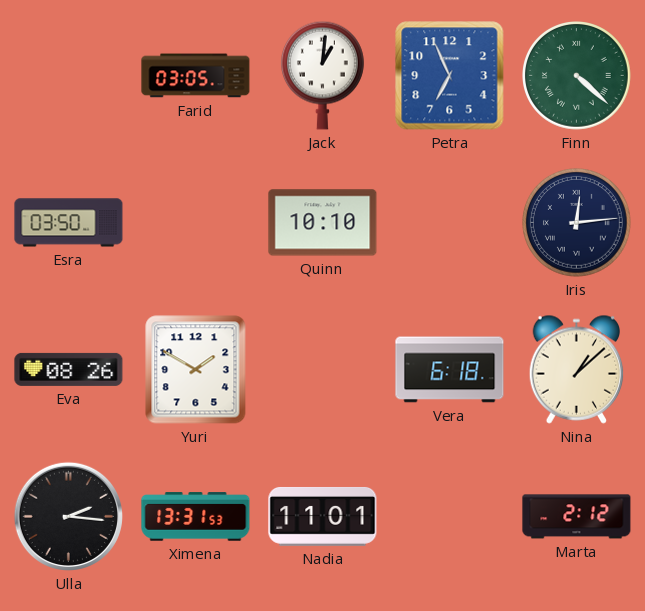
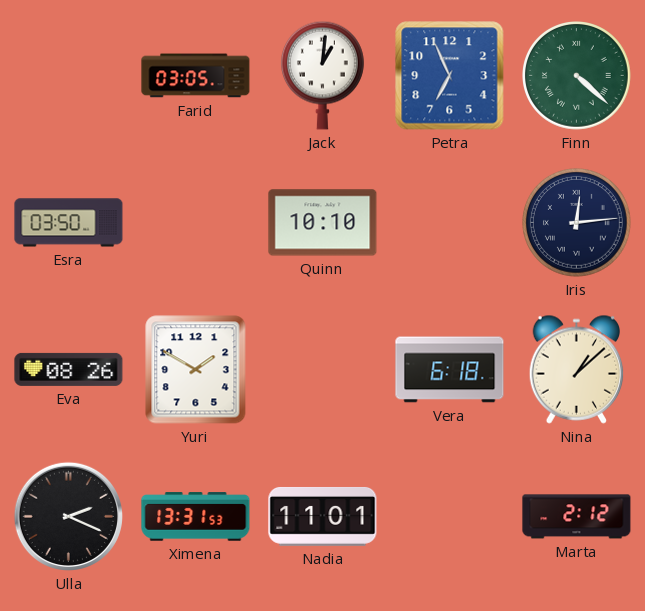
Ulla: 2:16 -> 2:19 (68, 516)
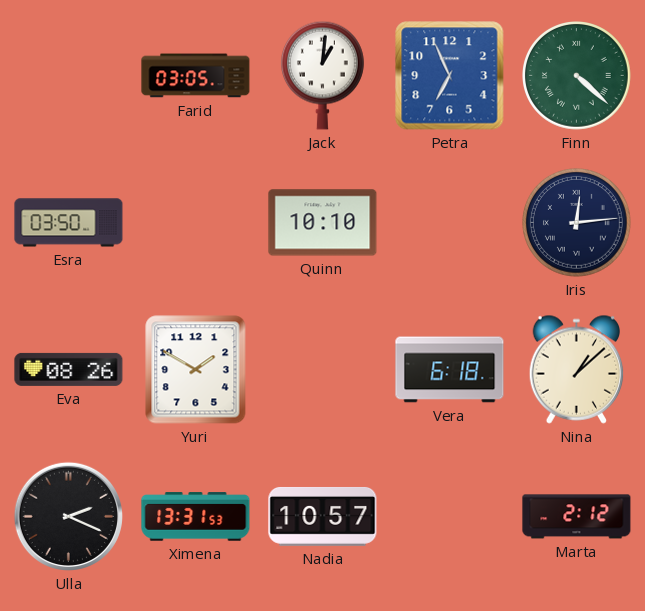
Nadia: 11:01 -> 10:57 (323, 516)
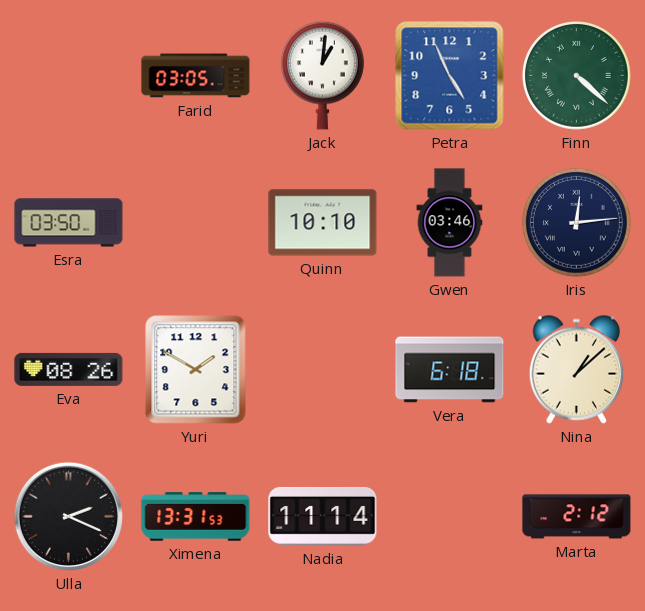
Petra: 6:56 -> 4:56 (450, 76)
Gwen: none -> 03:46 (450, 223)
Nadia: 10:57 -> 11:14 (323, 516)
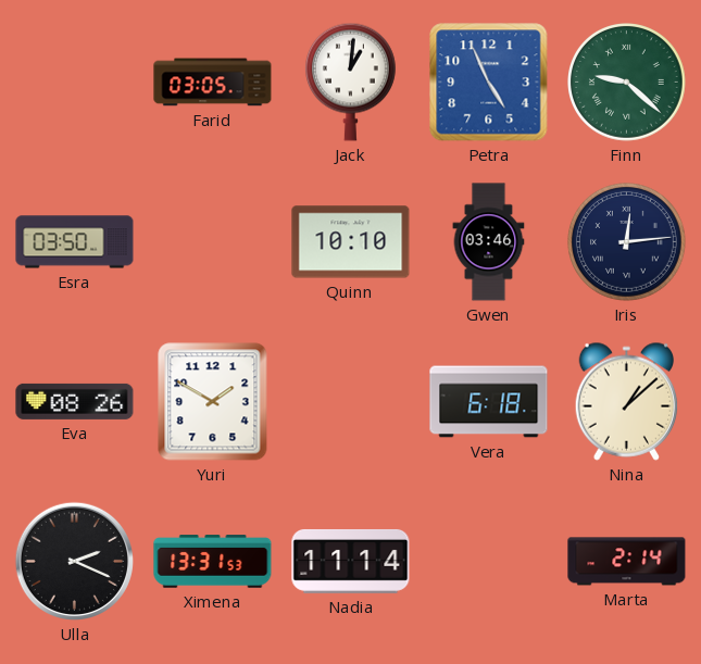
Finn: 4:22 -> 9:22 (627, 83)
Marta: 2:12 -> 2:14 (627, 562)
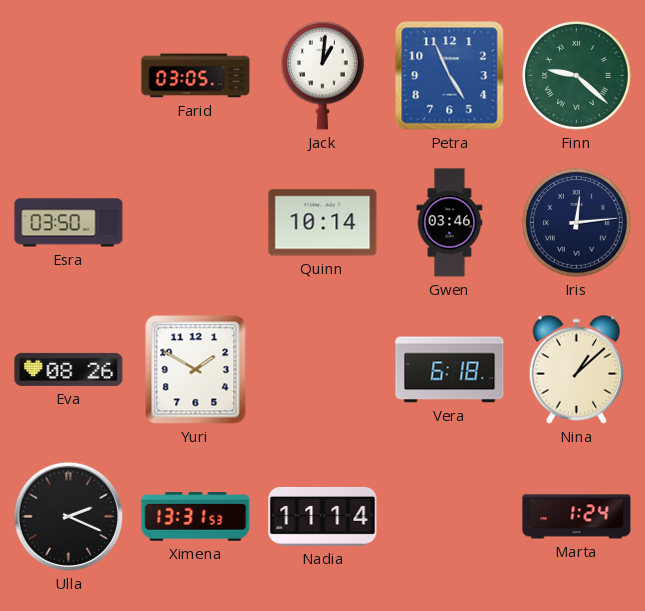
Quinn: 10:10 -> 10:14 (323, 223)
Marta: 2:14 -> 1:24 (577, 517)
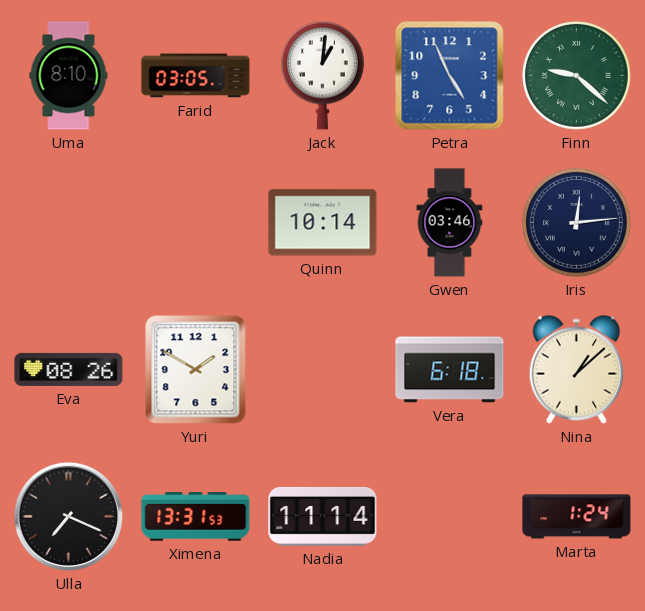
Uma: none -> 8:10 (69, 76)
Esra: 03:50 -> none (69, 223)
Ulla: 2:19 -> 7:19 (68, 516)
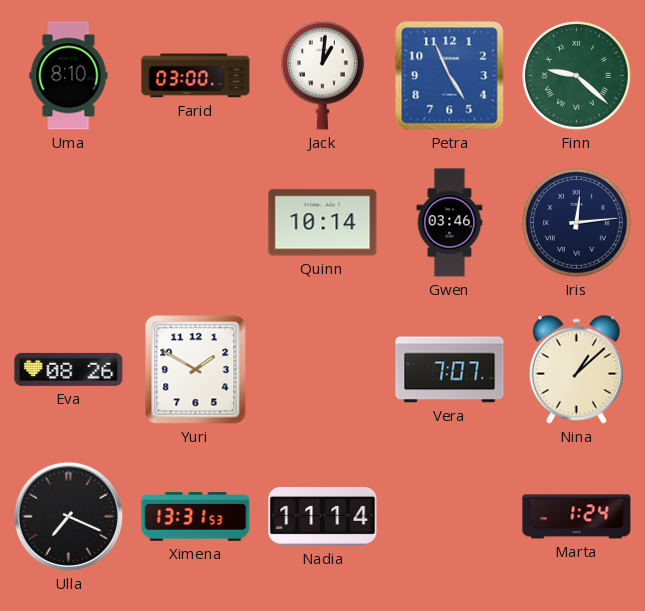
Farid: 03:05 -> 03:00 (196, 76)
Vera: 6:18 -> 7:07 (450, 370)
